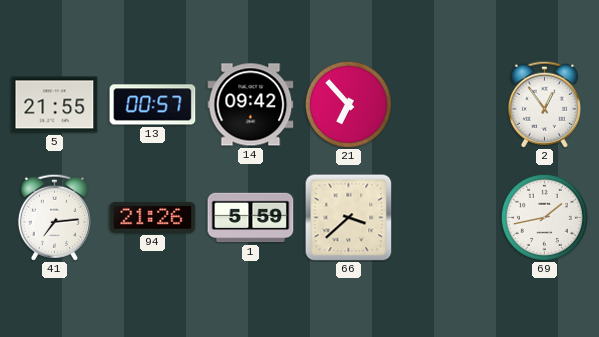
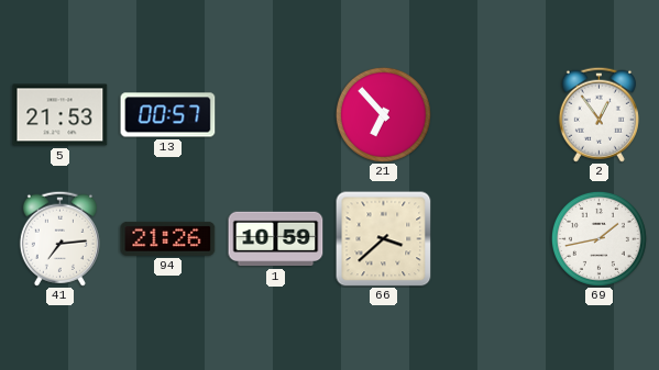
5: 21:55 -> 21:53 (61, 115)
14: 09:42 -> none (251, 105)
1: 5:59 -> 10:59 (276, 239)
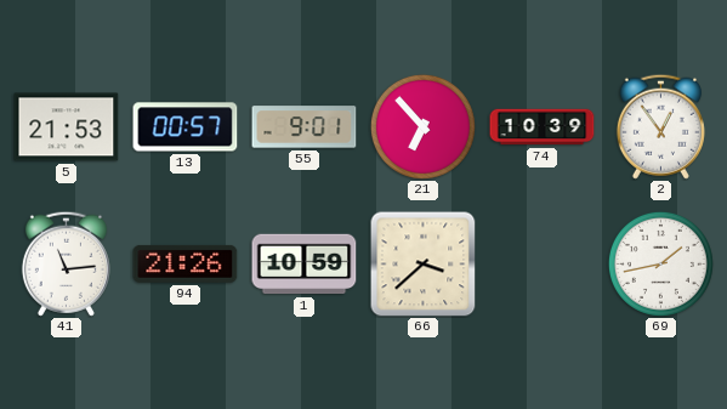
55: none -> 9:01 (305, 127)
74: none -> 10:39 (543, 127)
41: 7:14 -> 11:14 (66, 263)
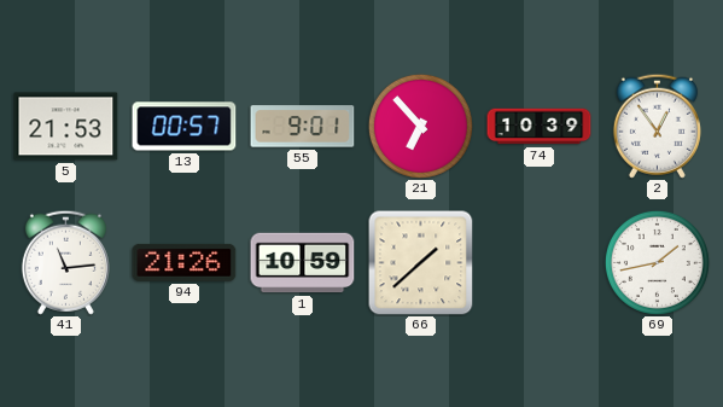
66: 3:38 -> 1:38 (421, 263)
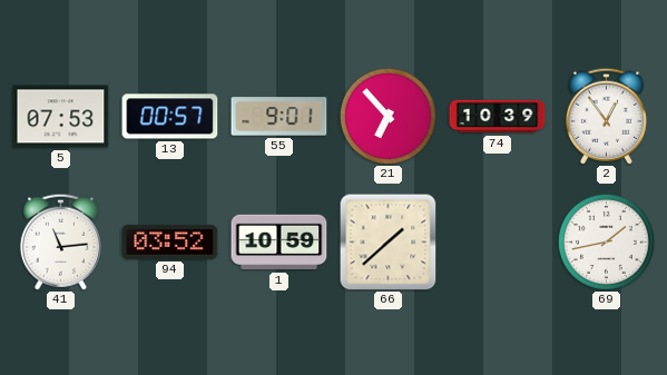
5: 21:53 -> 07:53 (61, 117)
94: 21:26 -> 03:52 (170, 241)
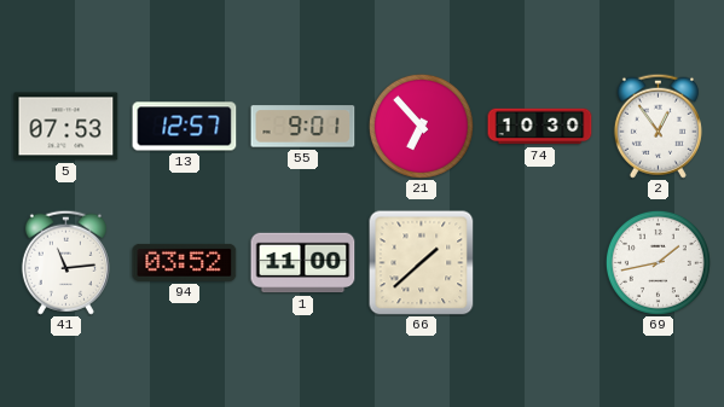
13: 00:57 -> 12:57 (185, 127)
74: 10:39 -> 10:30 (540, 127)
1: 10:59 -> 11:00 (303, 263)
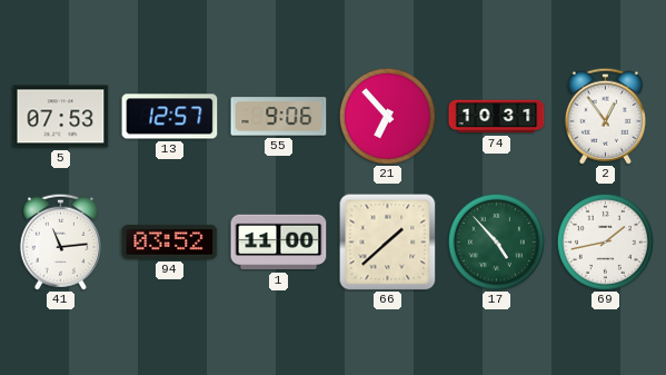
55: 9:01 -> 9:06 (279, 117)
74: 10:30 -> 10:31 (497, 117)
17: none -> 4:53 (496, 241)
